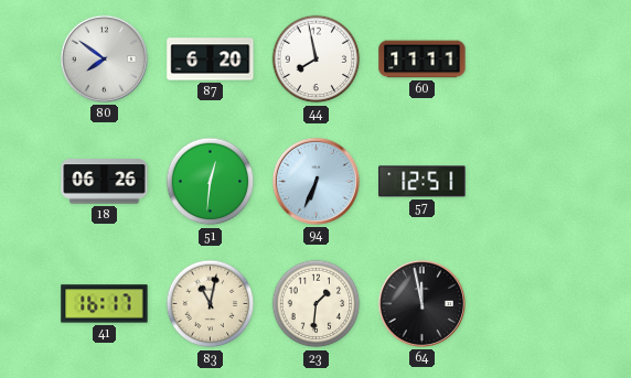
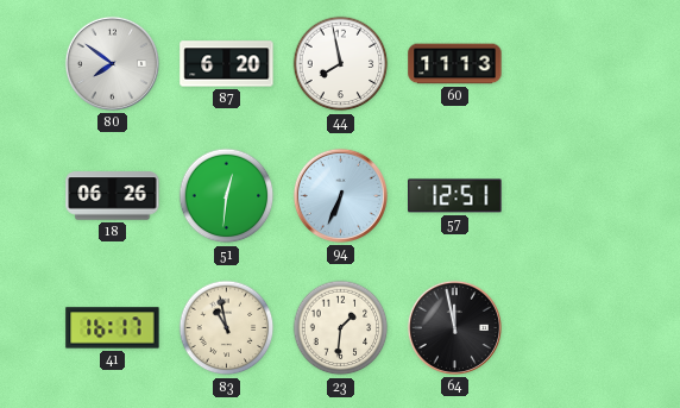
60: 11:11 -> 11:13 (455, 64)
83: 11:02 -> 10:58 (227, 328)
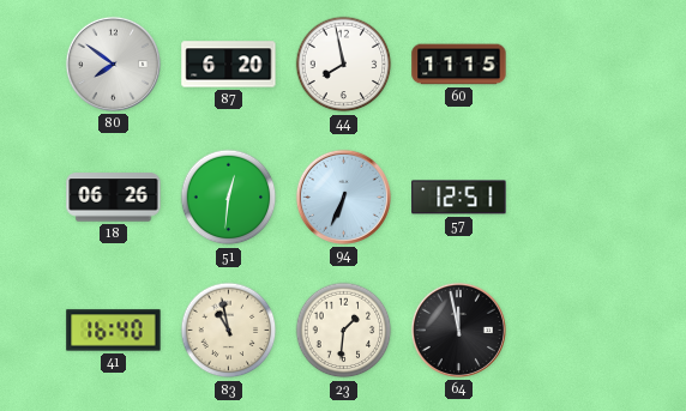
60: 11:13 -> 11:15 (459, 65)
41: 16:17 -> 16:40 (114, 331)
